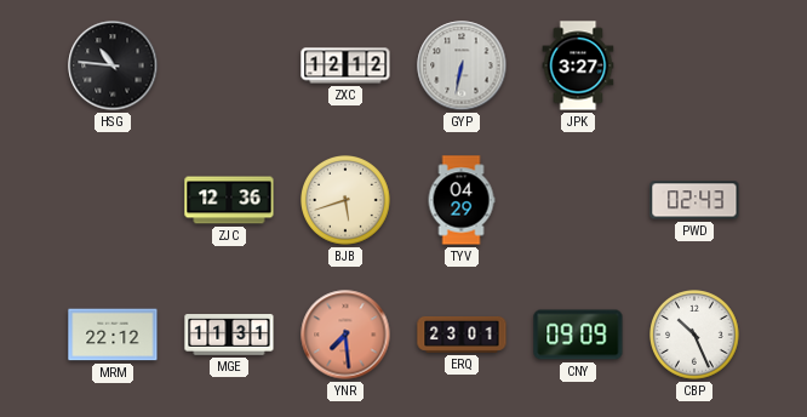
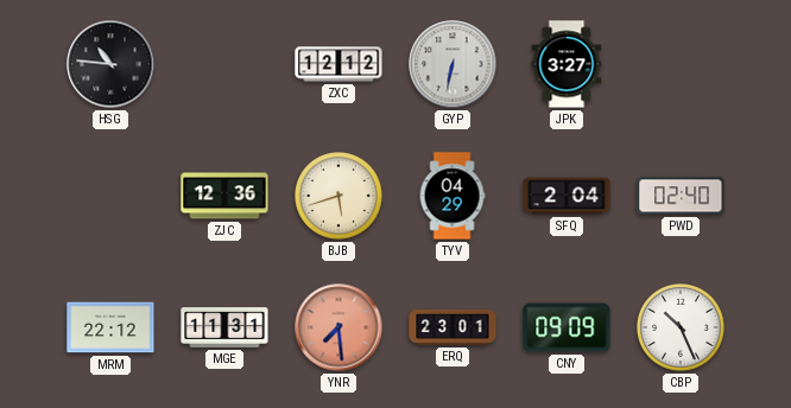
SFQ: none -> 2:04 (567, 196)
PWD: 02:43 -> 02:40 (681, 196)
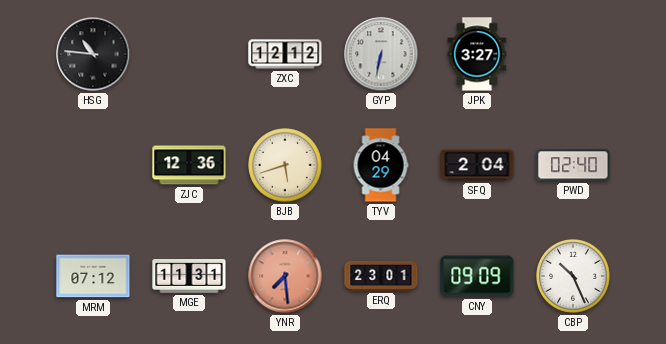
MRM: 22:12 -> 07:12 (93, 276)
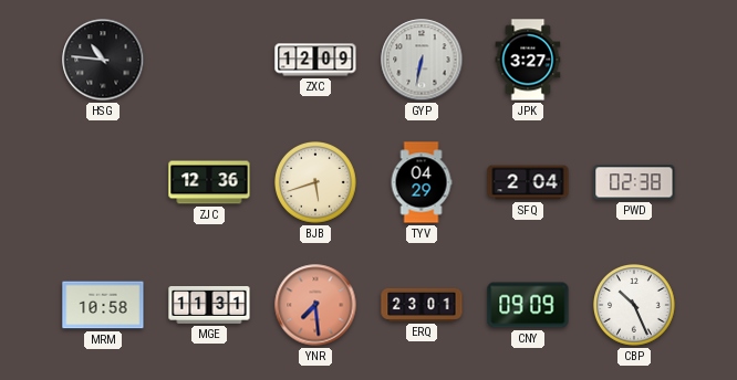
ZXC: 12:12 -> 12:09 (315, 60)
PWD: 02:40 -> 02:38 (634, 182)
MRM: 07:12 -> 10:58 (103, 305)
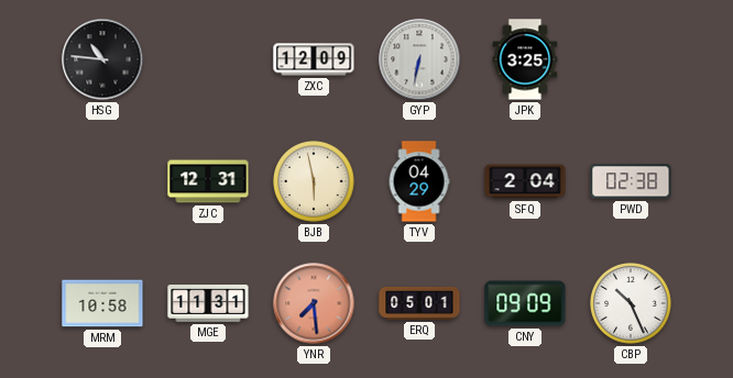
JPK: 3:27 -> 3:25 (525, 59)
ZJC: 12:36 -> 12:31 (208, 181)
BJB: 5:42 -> 5:58 (315, 182)
ERQ: 23:01 -> 05:01 (419, 303)
